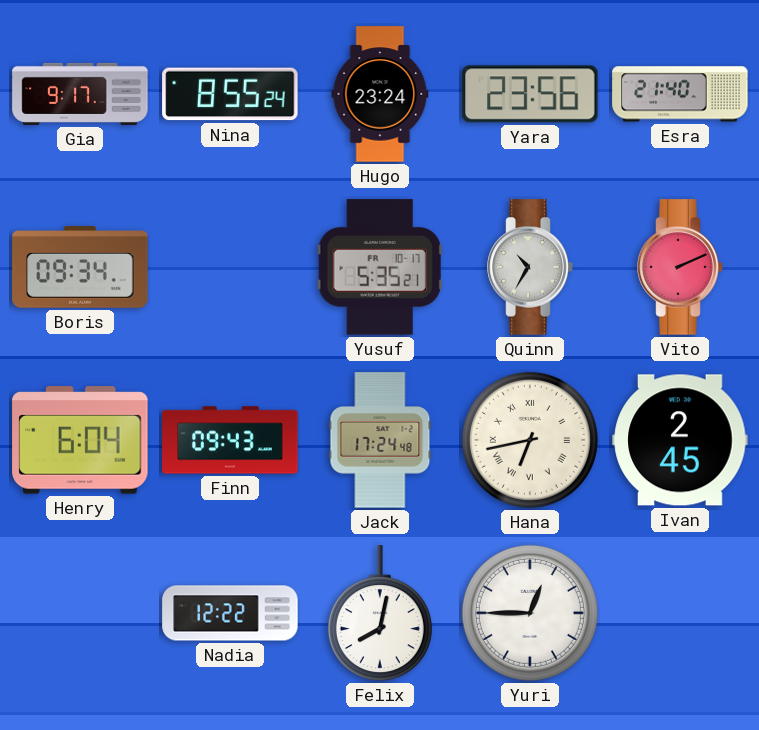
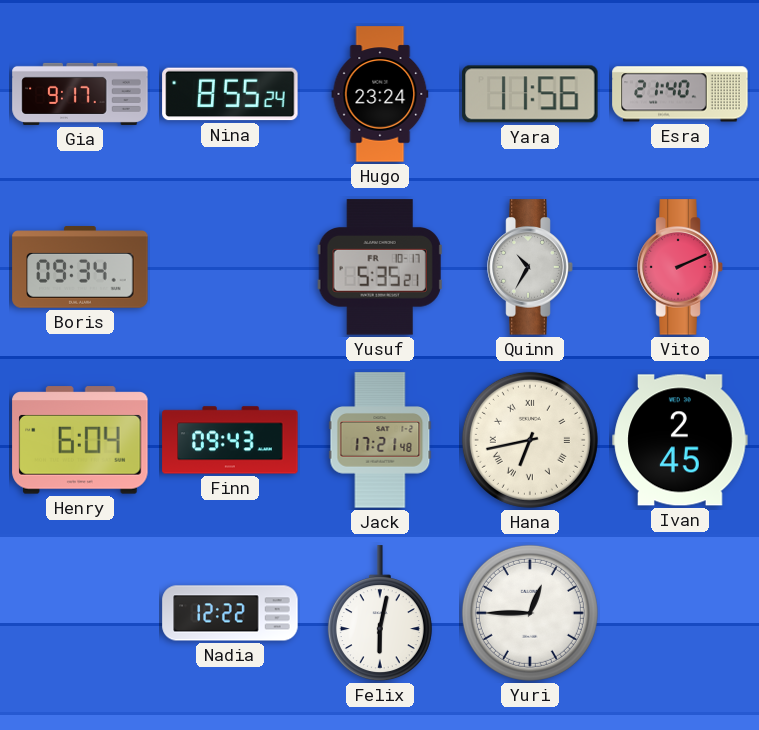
Yara: 23:56 -> 11:56 (530, 94)
Jack: 17:24 -> 17:21 (380, 440)
Felix: 8:02 -> 6:02 (380, 614)
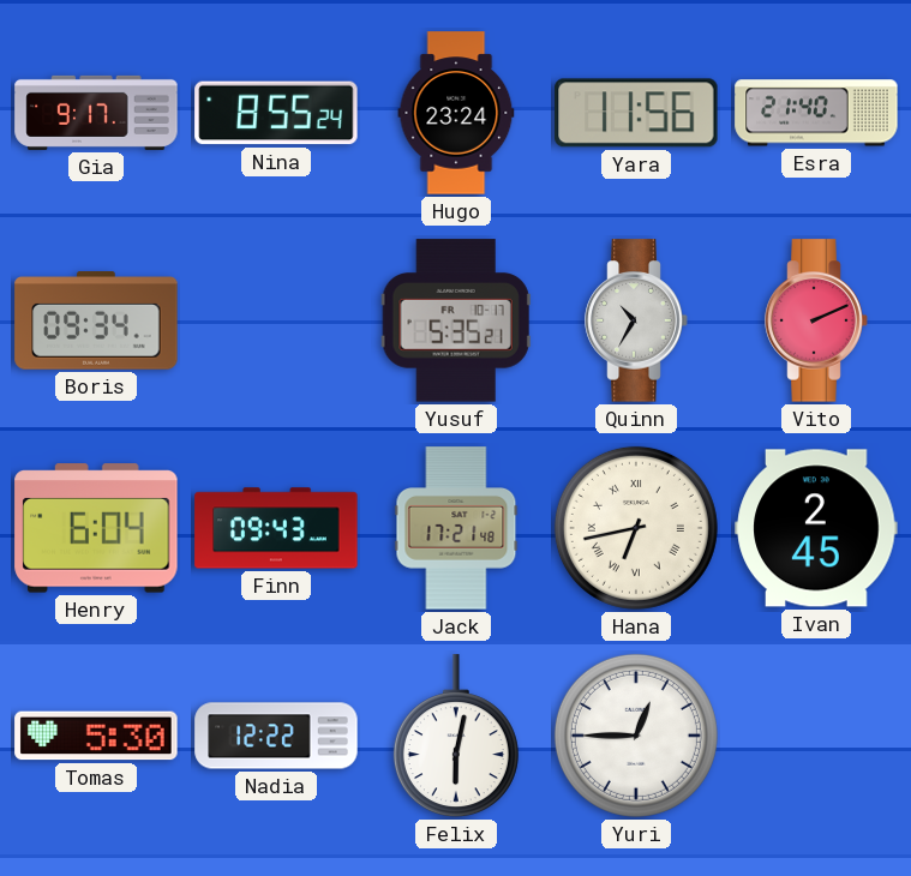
Tomas: none -> 5:30 (96, 736)
